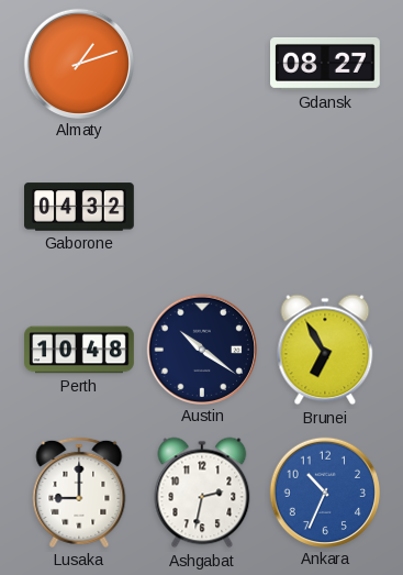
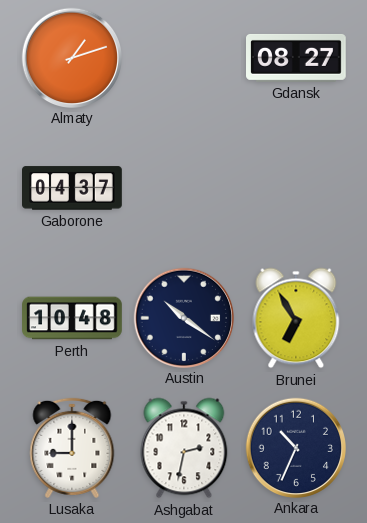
Gaborone: 04:32 -> 04:37 (73, 188)
Ankara dial: blue -> navy (295, 447)
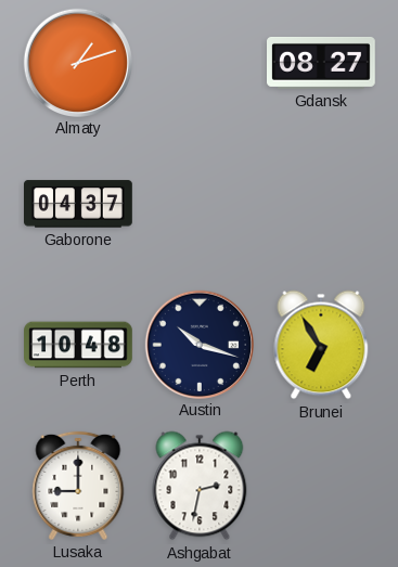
Austin: 10:21 -> 10:18 (198, 344)
Ankara: 10:34 -> none (295, 447)
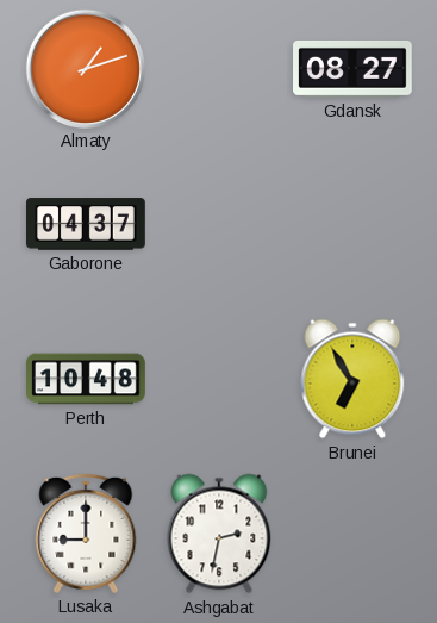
Austin: 10:18 -> none (198, 344)
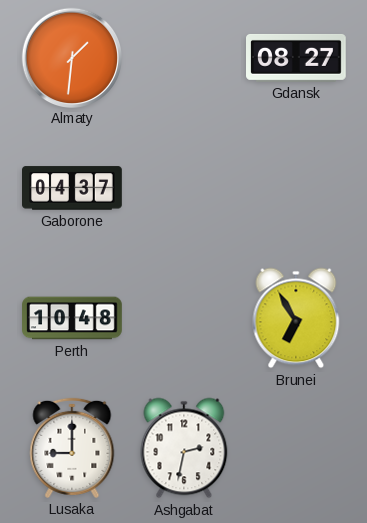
Almaty: 1:12 -> 1:31 (71, 57)
